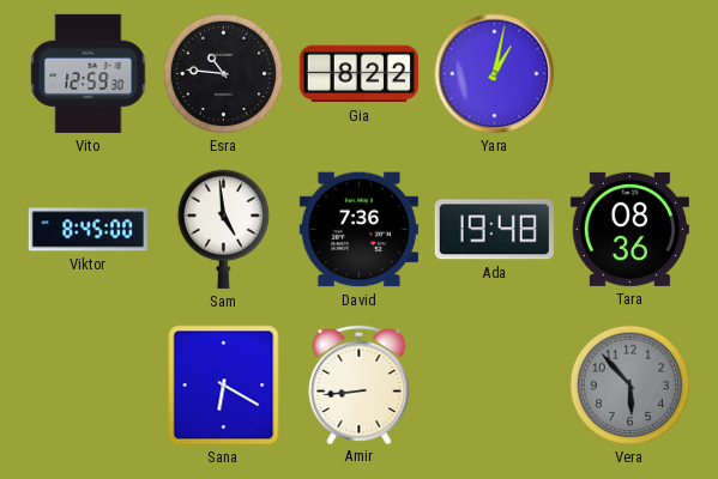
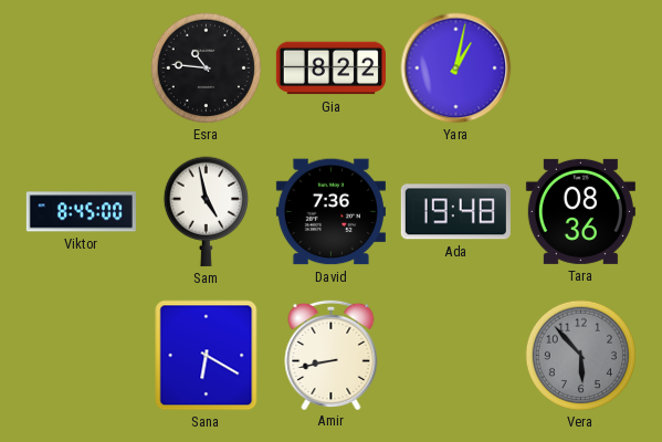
Vito: 12:59 -> none (89, 73)
Sam: 4:59 -> 4:58 (206, 211)
Amir: 8:44 -> 8:43 (332, 354)
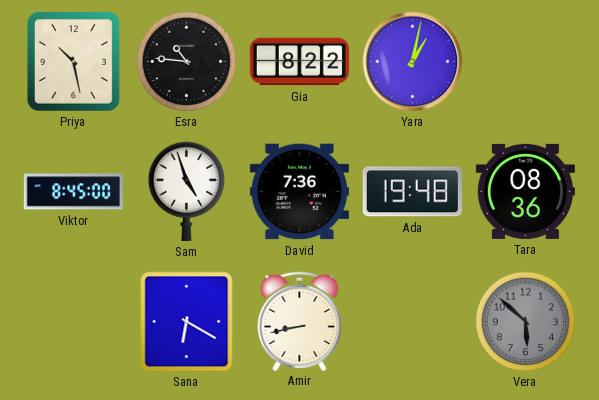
Priya: none -> 10:28 (73, 61)
Sam: 4:58 -> 4:57 (186, 191)
Vera: 5:53 -> 5:52 (526, 322)
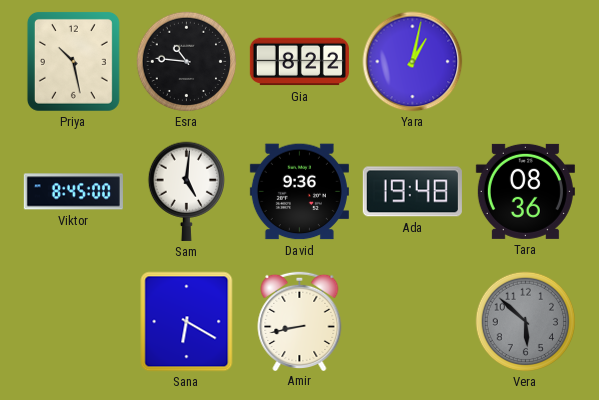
Sam: 4:57 -> 5:01 (186, 191)
David: 7:36 -> 9:36 (299, 192)
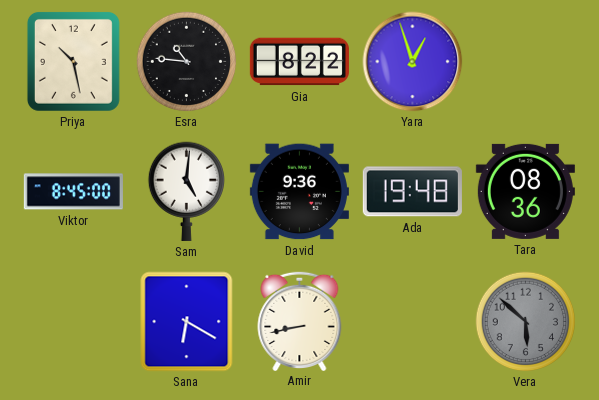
Yara: 1:02 -> 12:57 (413, 62)
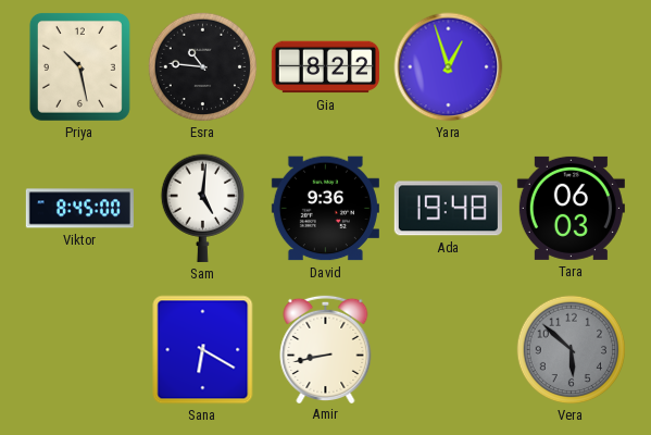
Tara: 08:36 -> 06:03 (571, 208)
